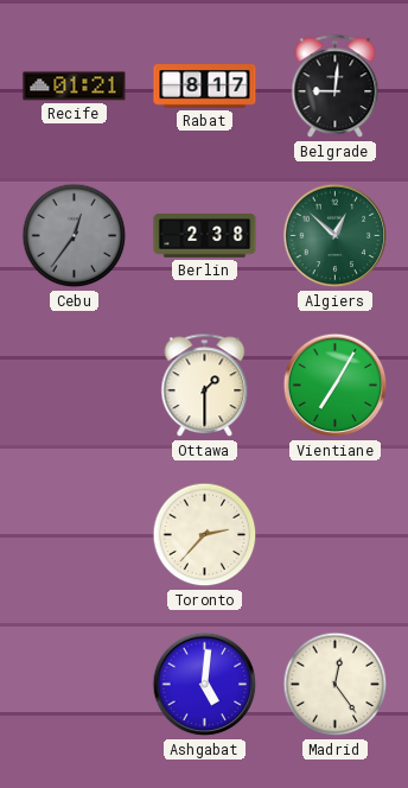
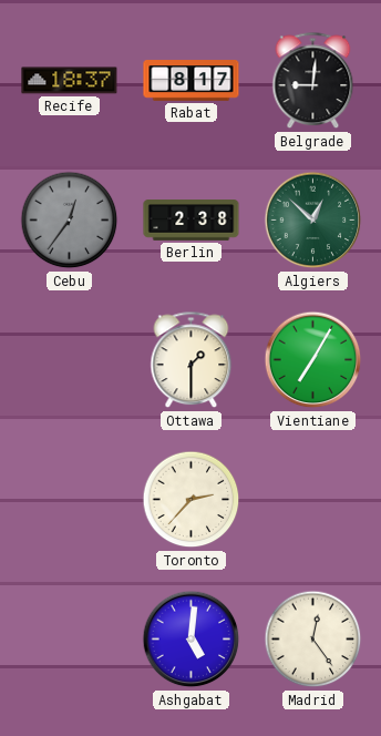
Recife: 01:21 -> 18:37 (70, 81)
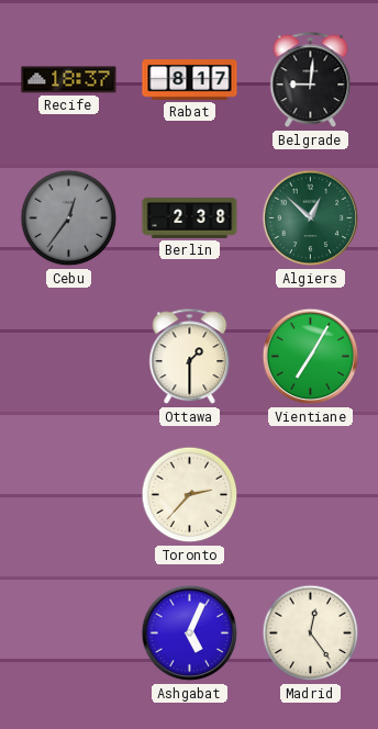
Ashgabat: 5:01 -> 5:04 (190, 633)
